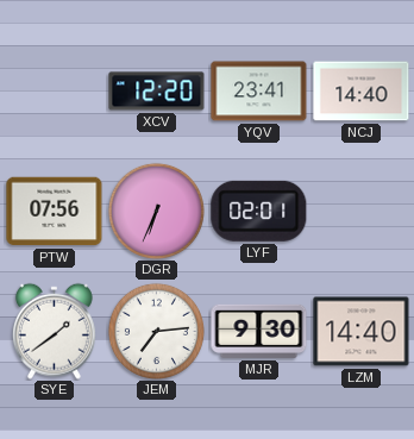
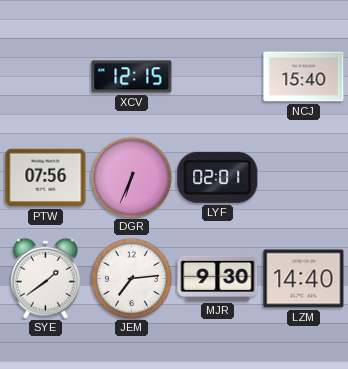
XCV: 12:20 -> 12:15 (132, 77)
YQV: 23:41 -> none (259, 92)
NCJ: 14:40 -> 15:40 (304, 77)
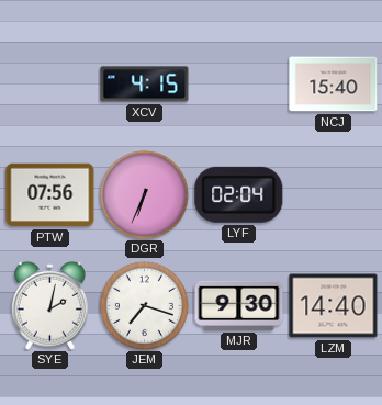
XCV: 12:15 -> 4:15 (145, 85)
LYF: 02:01 -> 02:04 (239, 194)
SYE: 1:39 -> 2:02 (49, 305)
JEM: 7:14 -> 7:18 (144, 305)
